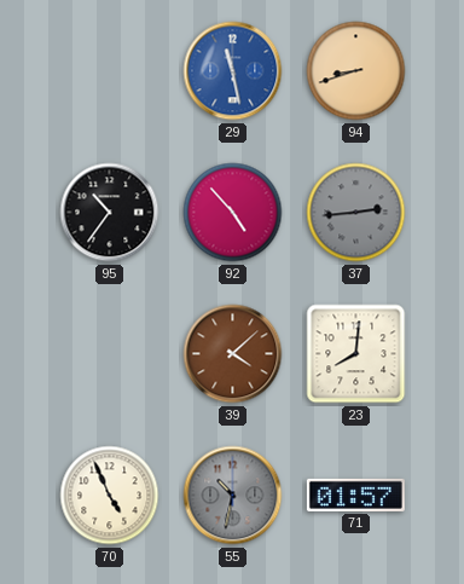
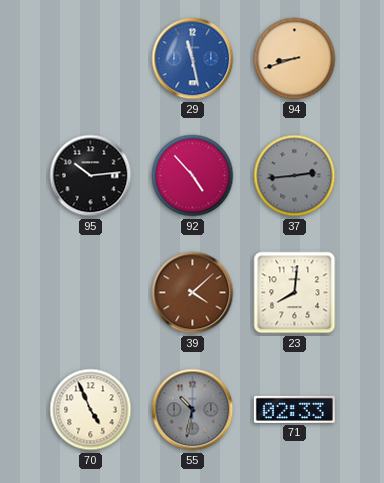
95: 10:36 -> 10:14 (91, 176)
71: 01:57 -> 02:33 (294, 409)
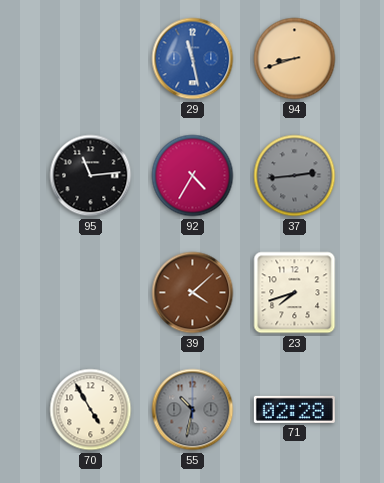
95: 10:14 -> 11:14 (91, 176)
92: 4:53 -> 4:35 (193, 176)
23: 8:01 -> 7:42 (295, 293)
70: 4:56 -> 4:55 (91, 410)
71: 02:33 -> 02:28 (294, 409)
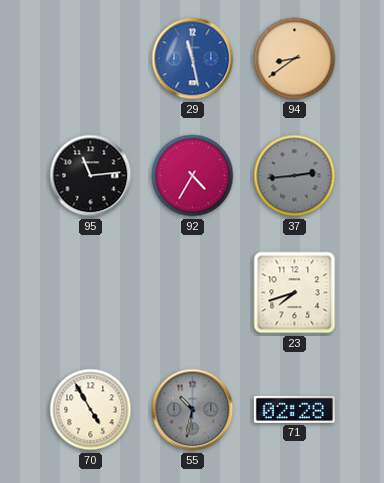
94: 8:42 -> 8:39 (295, 59)
39: 4:08 -> none (193, 293)
